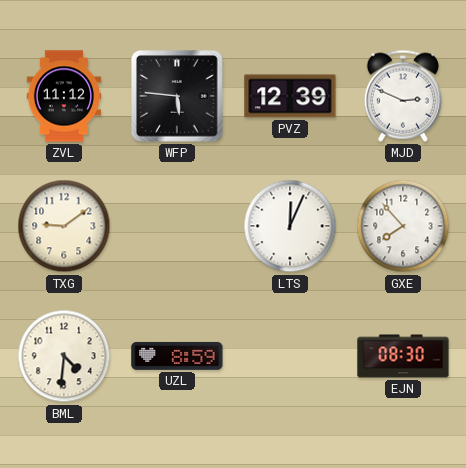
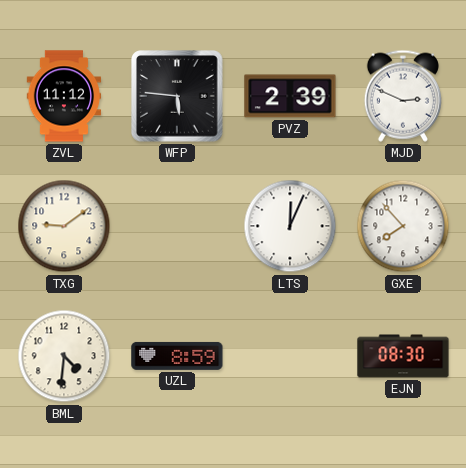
PVZ: 12:39 -> 2:39 (290, 96)
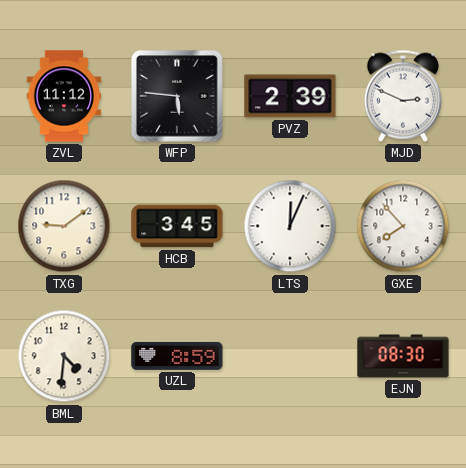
HCB: none -> 3:45 (177, 226)
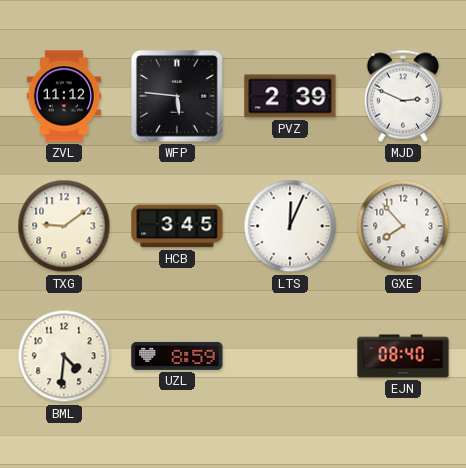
EJN: 08:30 -> 08:40 (403, 356)
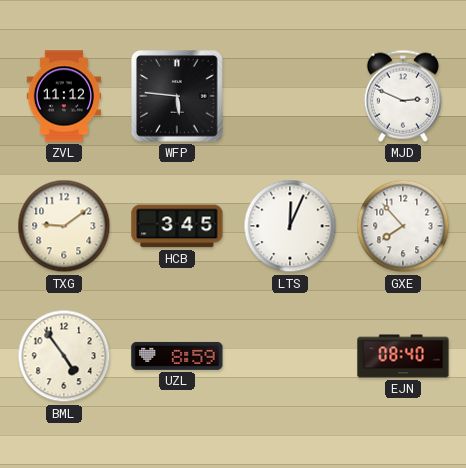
PVZ: 2:39 -> none (290, 96)
BML: 4:31 -> 4:54 (64, 356)
